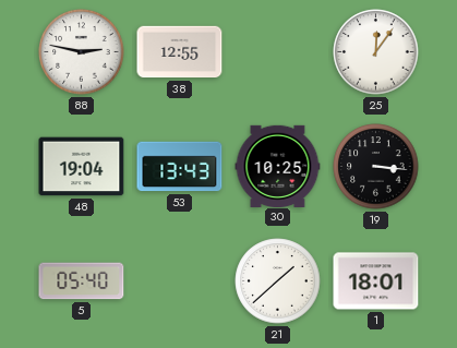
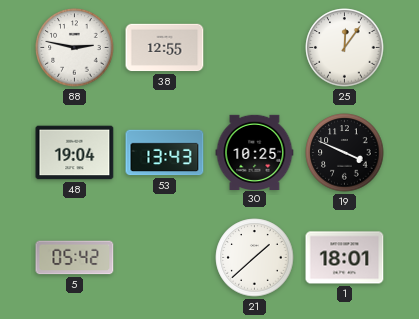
19: 3:16 -> 3:49 (345, 153)
5: 05:40 -> 05:42 (75, 258)
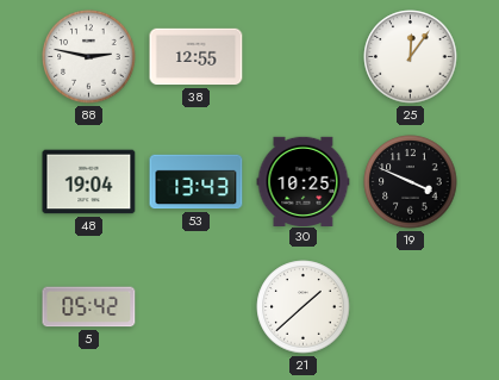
1: 18:01 -> none (345, 258)
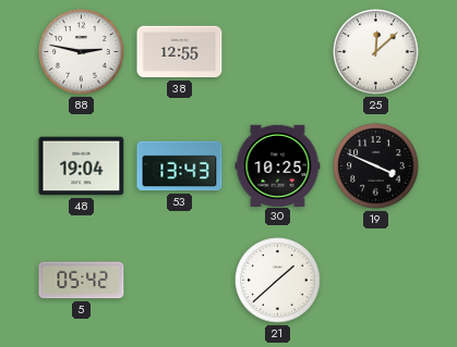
25: 12:06 -> 12:08 (376, 52)
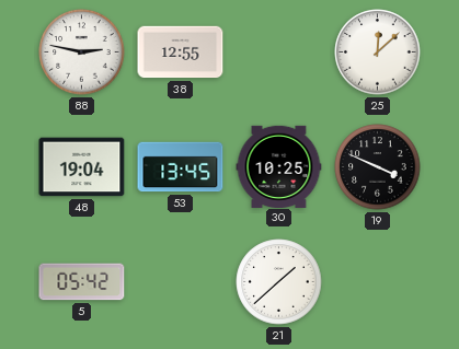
53: 13:43 -> 13:45 (181, 167)
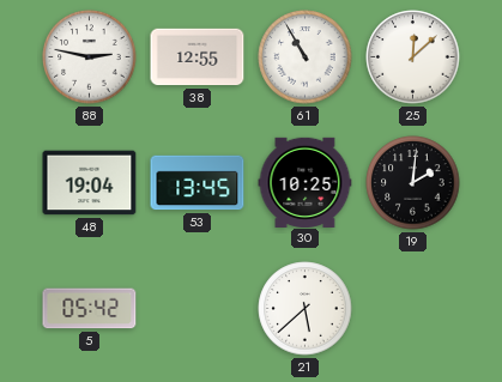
61: none -> 10:55 (306, 57)
19: 3:49 -> 2:01 (413, 183)
21: 1:38 -> 5:38 (306, 309)
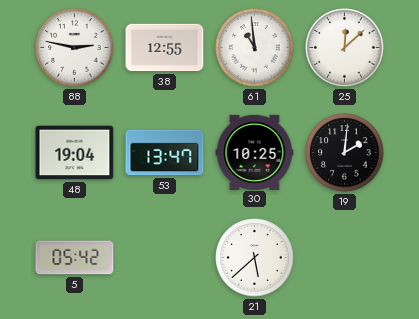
61: 10:55 -> 10:59 (255, 48)
53: 13:45 -> 13:47 (165, 153)
